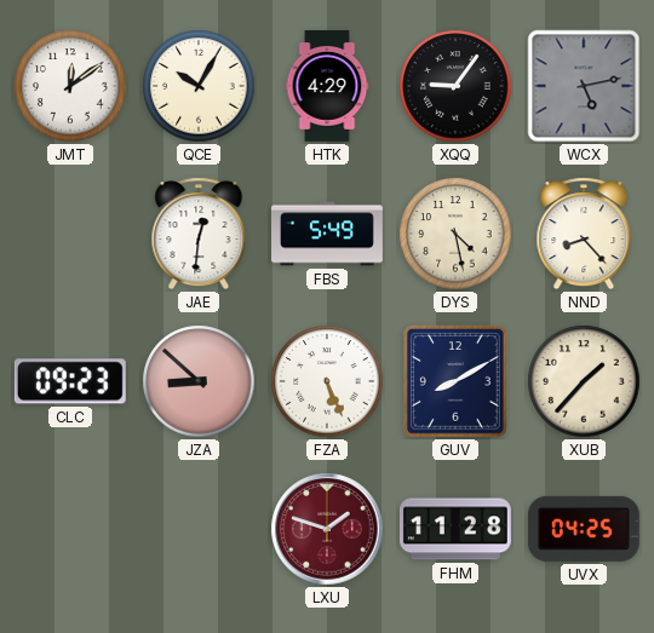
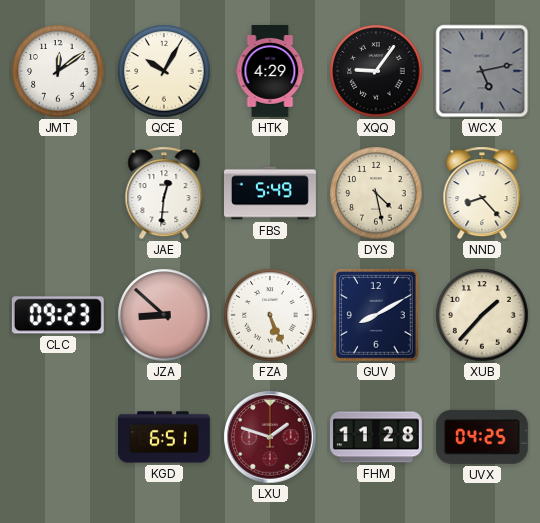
KGD: none -> 6:51 (164, 437)
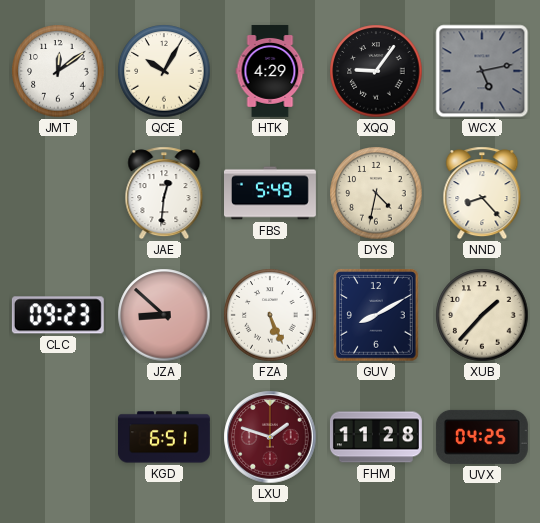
DYS: 4:28 -> 4:32 (376, 193)
